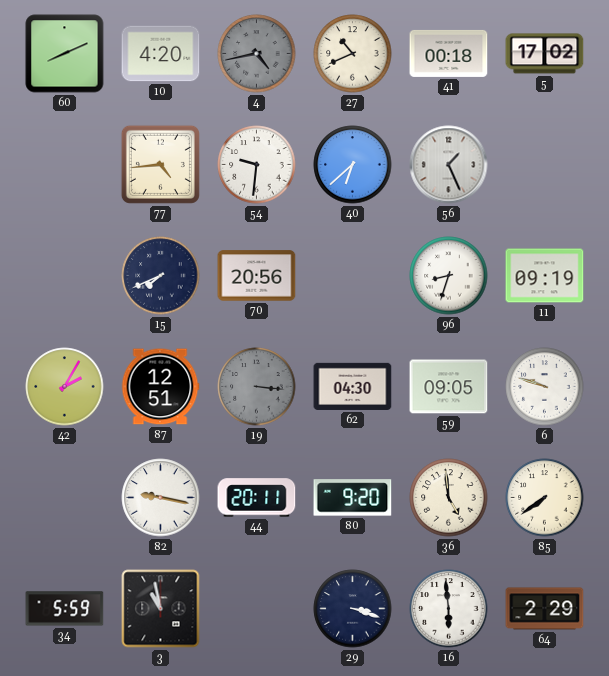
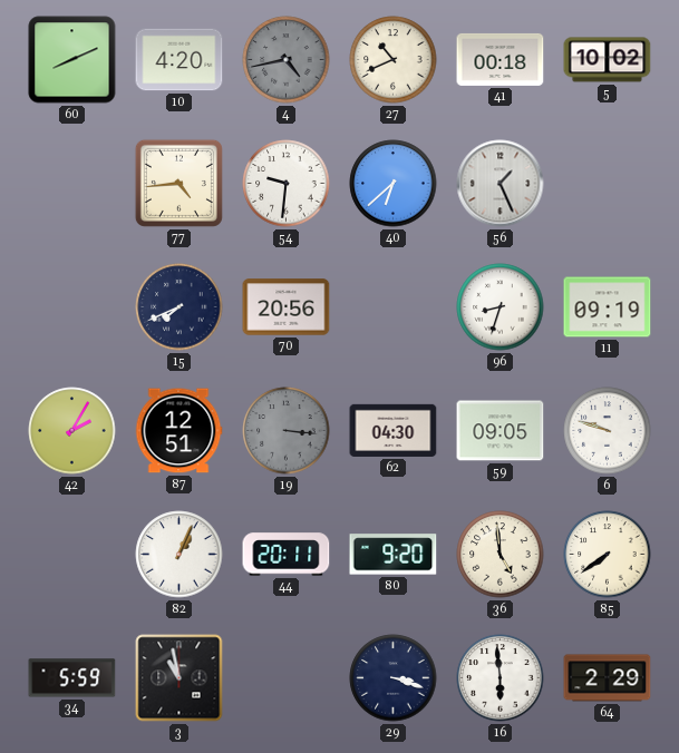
5: 17:02 -> 10:02 (608, 60)
82: 9:17 -> 1:04 (180, 555)
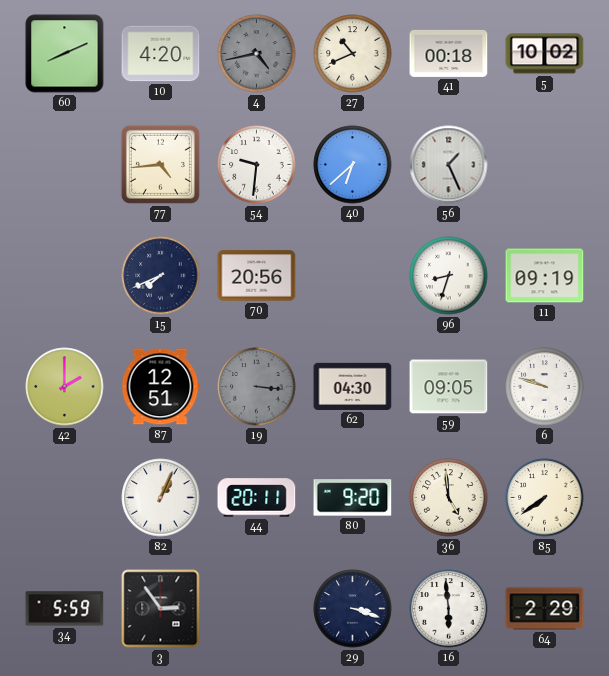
42: 2:05 -> 2:00 (65, 387)
3: 10:58 -> 2:54 (161, 609)
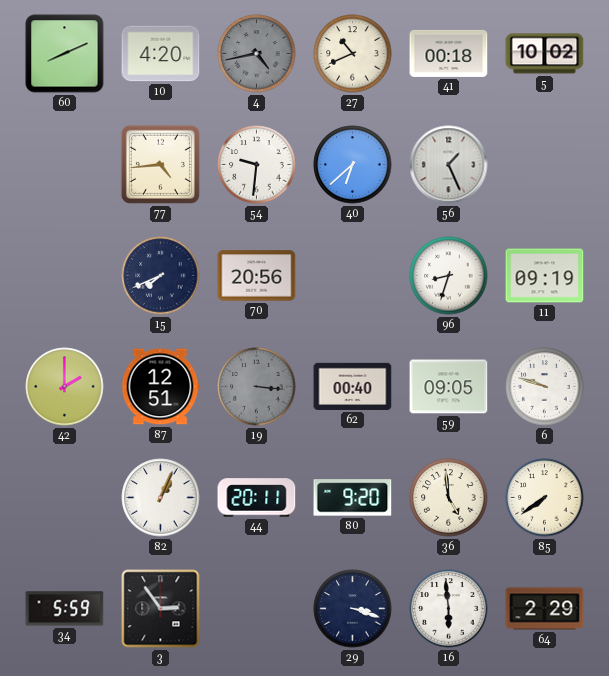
62: 04:30 -> 00:40 (353, 386)
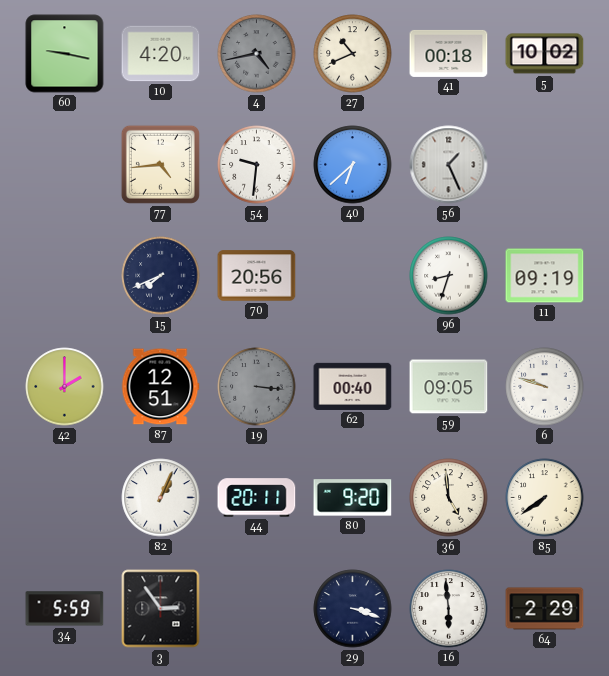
60: 8:11 -> 9:17 (65, 54)
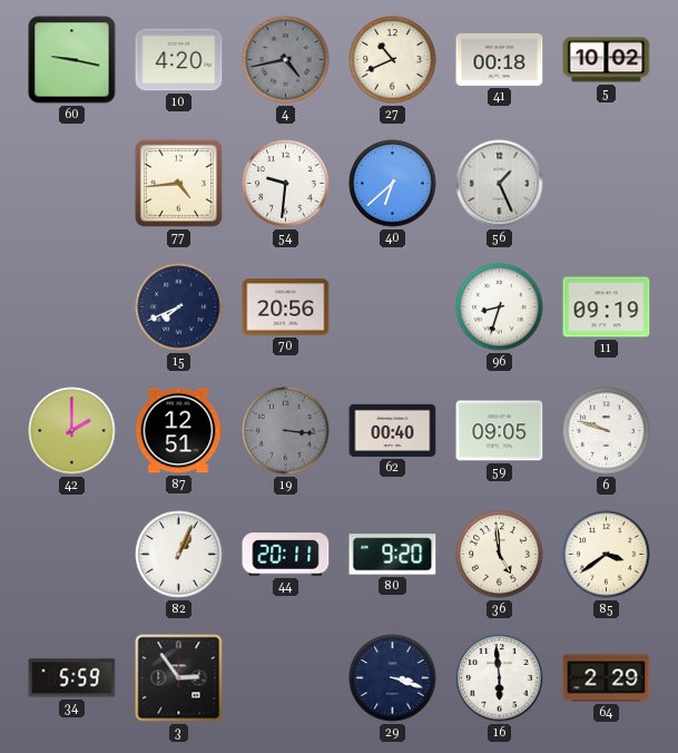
85: 7:39 -> 3:39 (607, 555)
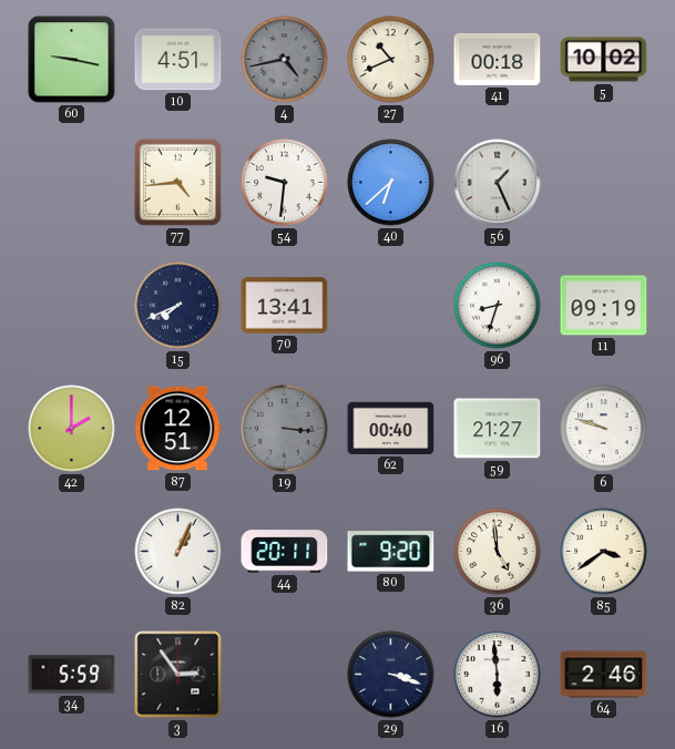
10: 4:20 -> 4:51 (178, 60)
70: 20:56 -> 13:41 (285, 306)
59: 09:05 -> 21:27 (498, 429)
64: 2:29 -> 2:46 (604, 675)
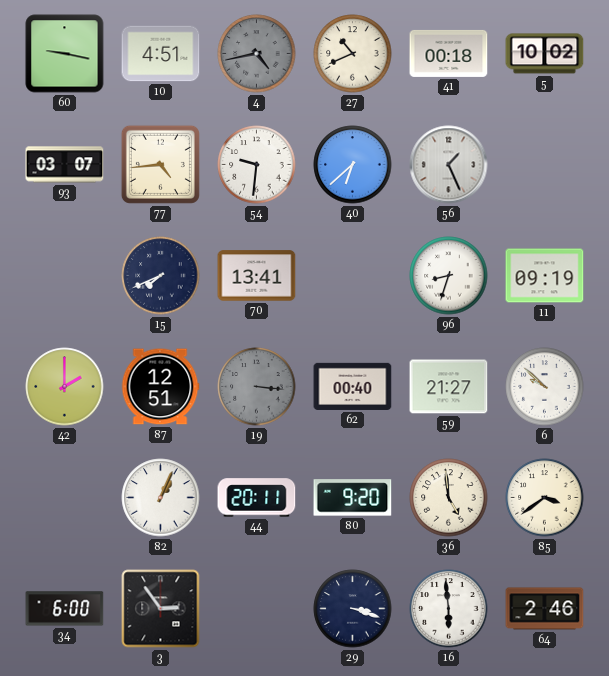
93: none -> 03:07 (65, 165)
6: 9:48 -> 9:52 (545, 387)
34: 5:59 -> 6:00 (65, 609)
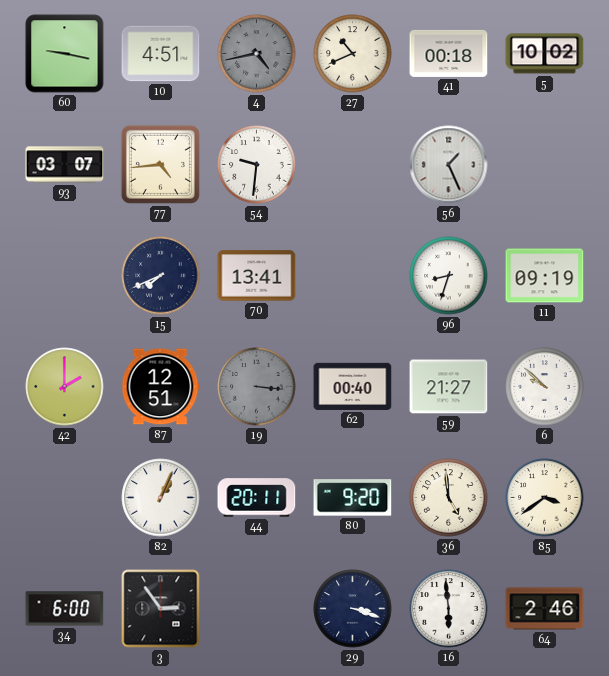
40: 6:38 -> none (353, 165)
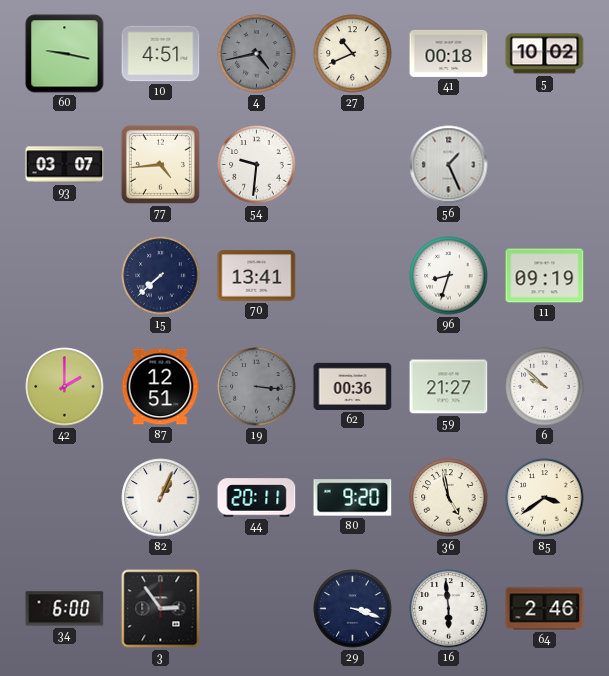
15: 7:41 -> 7:38 (161, 276)
62: 00:40 -> 00:36 (353, 386)
36: 4:59 -> 4:58 (449, 498)
